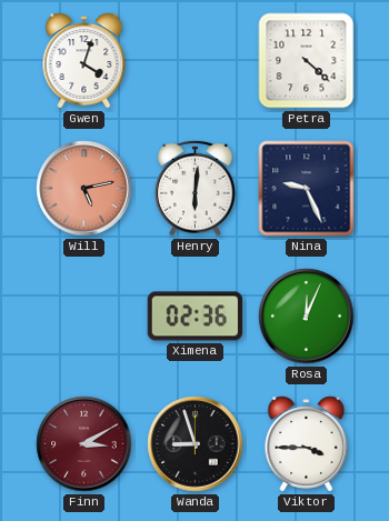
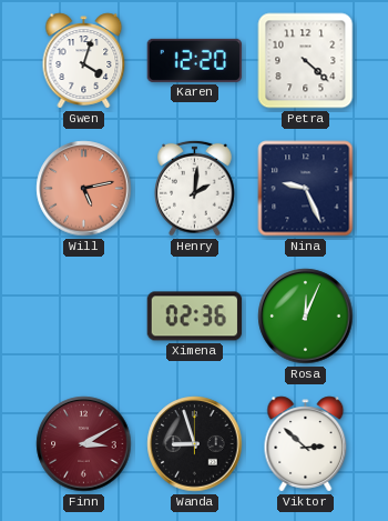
Karen: none -> 12:20 (195, 60)
Henry: 6:01 -> 2:01 (195, 188)
Viktor: 3:45 -> 2:52 (306, 444)
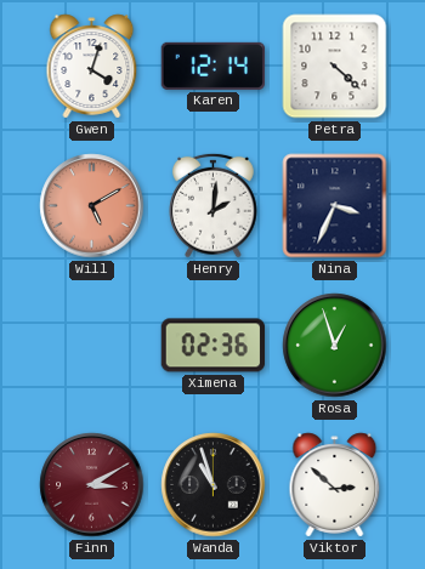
Karen: 12:20 -> 12:14 (214, 66)
Will: 5:13 -> 5:10 (92, 206)
Nina: 9:26 -> 3:34 (335, 206)
Rosa: 12:04 -> 12:57 (335, 346)
Wanda: 8:57 -> 10:57 (214, 485)
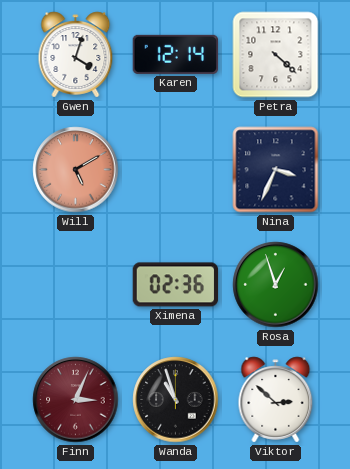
Henry: 2:01 -> none (214, 205)
Finn: 3:10 -> 3:04 (76, 400)
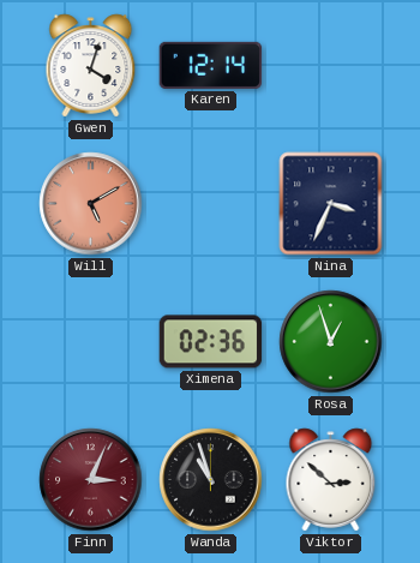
Petra: 4:22 -> none (276, 55)
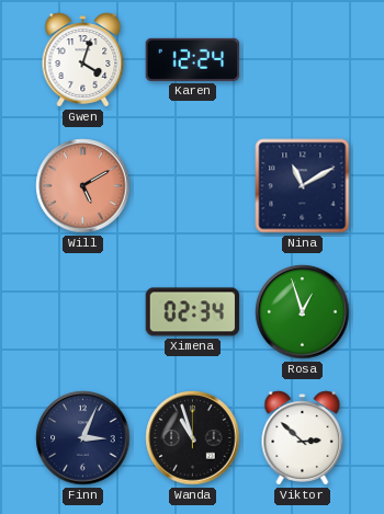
Karen: 12:14 -> 12:24 (193, 59)
Nina: 3:34 -> 11:10 (303, 186)
Ximena: 02:36 -> 02:34 (193, 312)
Finn dial: burgundy -> navy (83, 438)
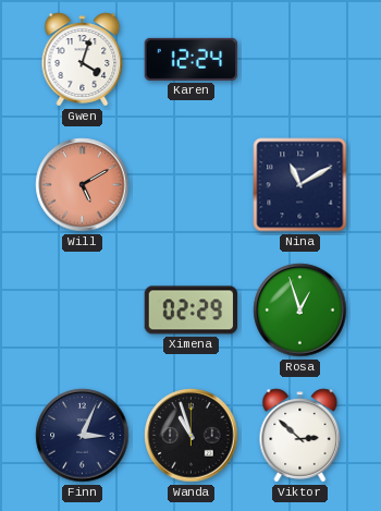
Ximena: 02:34 -> 02:29 (192, 311)
